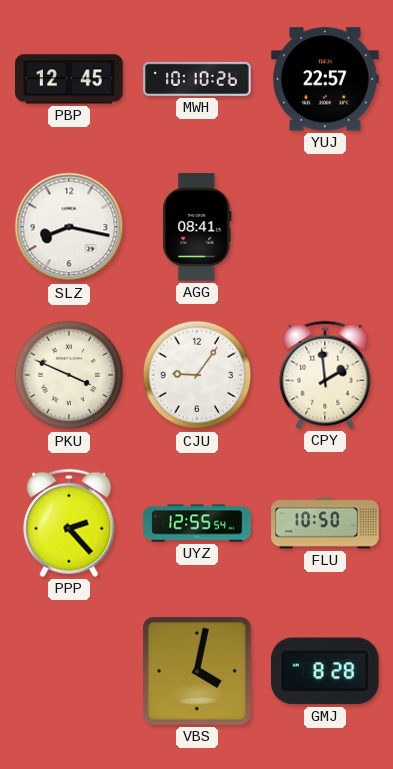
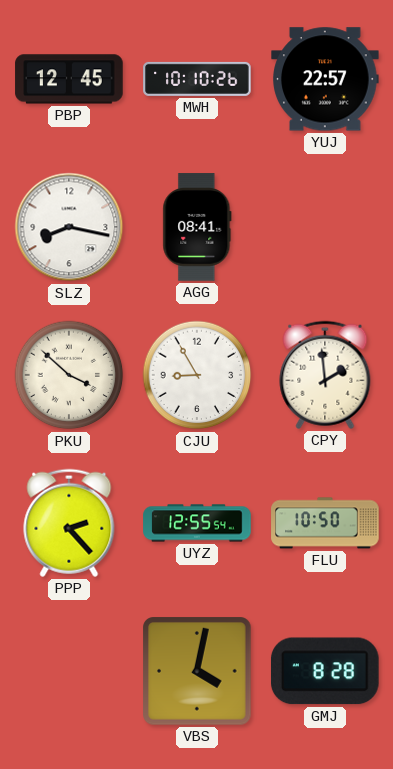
PKU: 3:49 -> 3:52 (69, 375)
CJU: 9:06 -> 8:55 (197, 375)
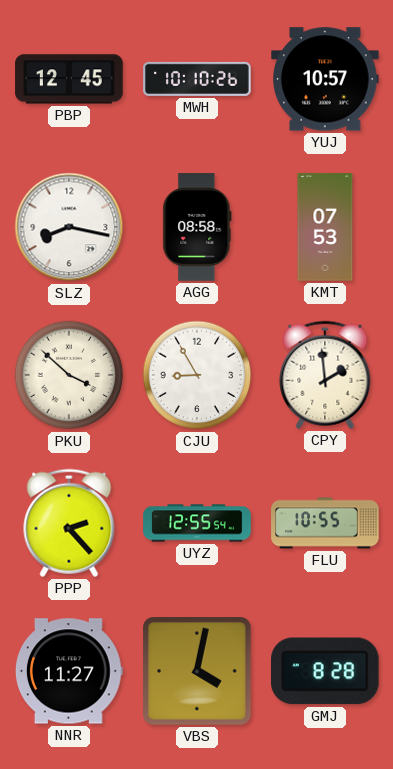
YUJ: 22:57 -> 10:57 (325, 79)
AGG: 08:41 -> 08:58 (197, 227)
KMT: none -> 07:53 (325, 227)
FLU: 10:50 -> 10:55 (325, 523)
NNR: none -> 11:27 (69, 671)
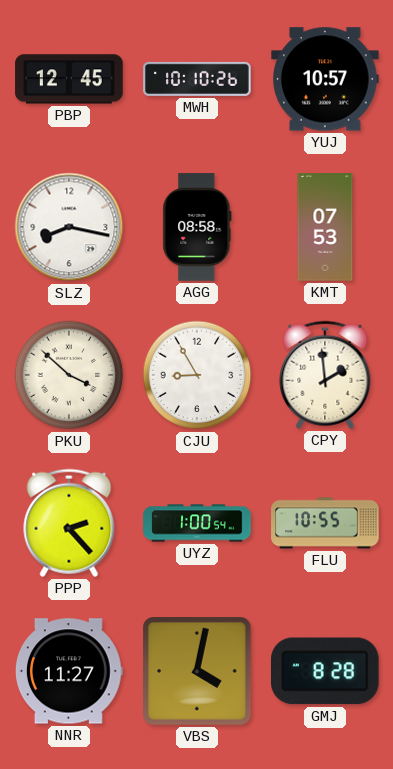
UYZ: 12:55 -> 1:00 (197, 523)
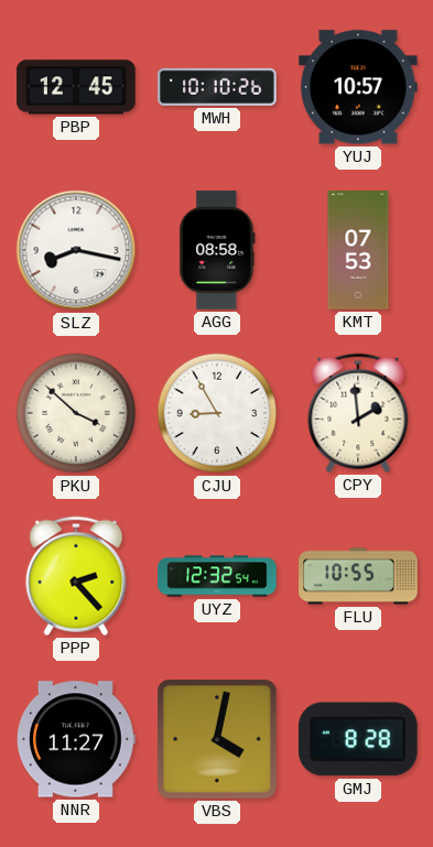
UYZ: 1:00 -> 12:32 (217, 576)
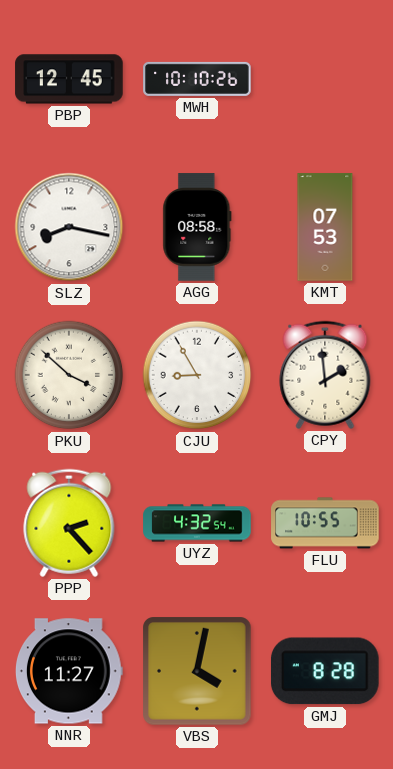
YUJ: 10:57 -> none (358, 87)
UYZ: 12:32 -> 4:32 (197, 523)
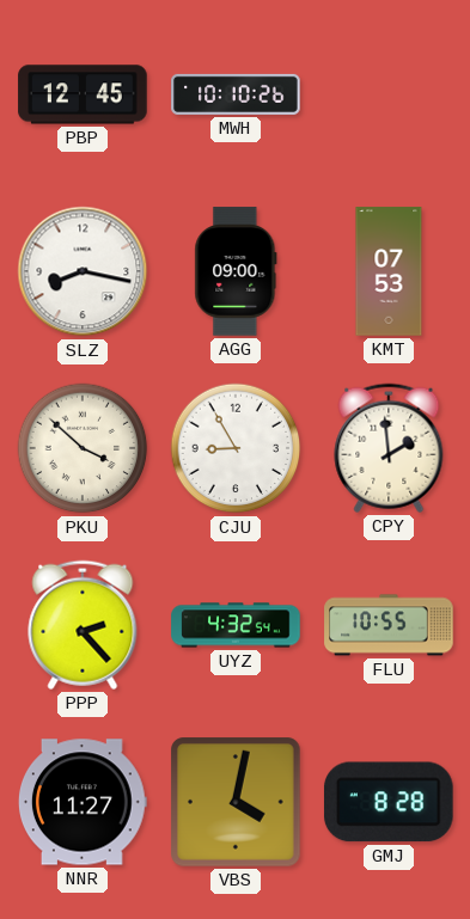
AGG: 08:58 -> 09:00 (236, 271)
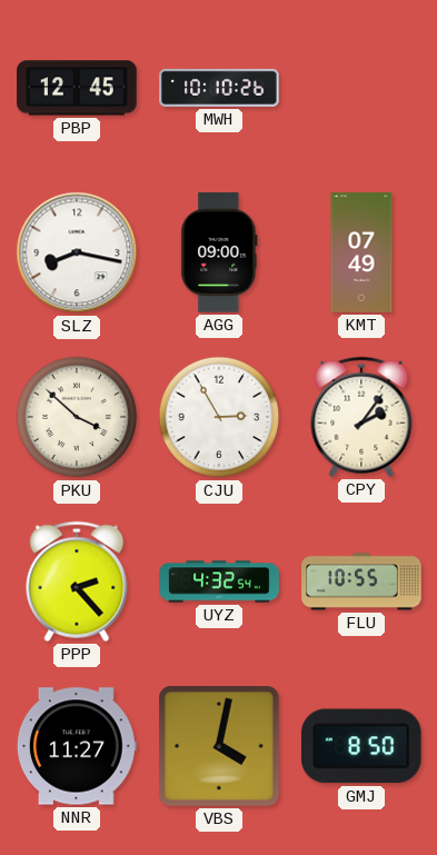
KMT: 07:53 -> 07:49 (361, 252)
CJU: 8:55 -> 2:55 (219, 417)
CPY: 1:59 -> 2:06 (361, 417)
GMJ: 8:28 -> 8:50 (361, 746)
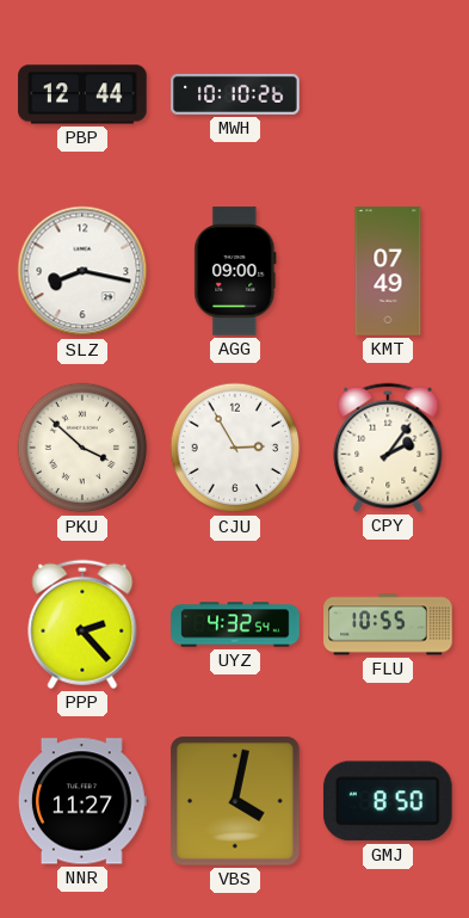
PBP: 12:45 -> 12:44 (82, 94)
